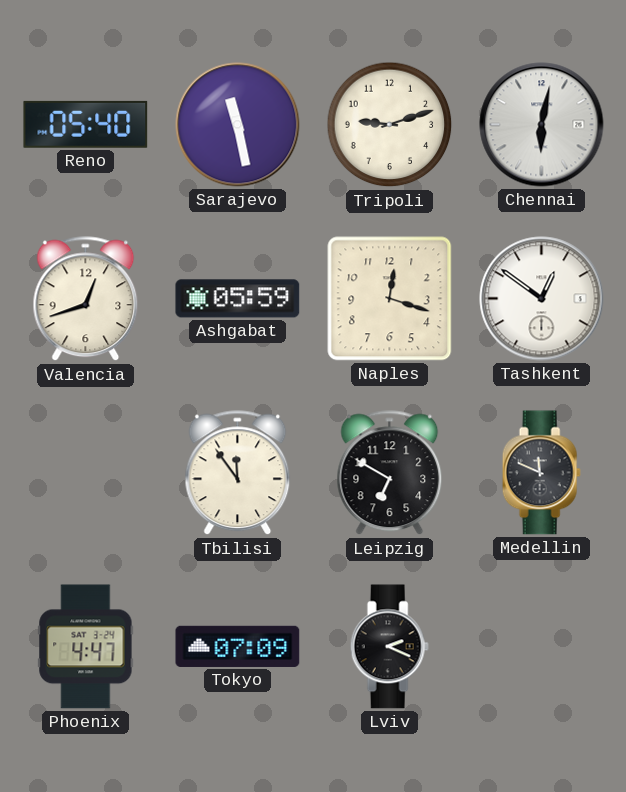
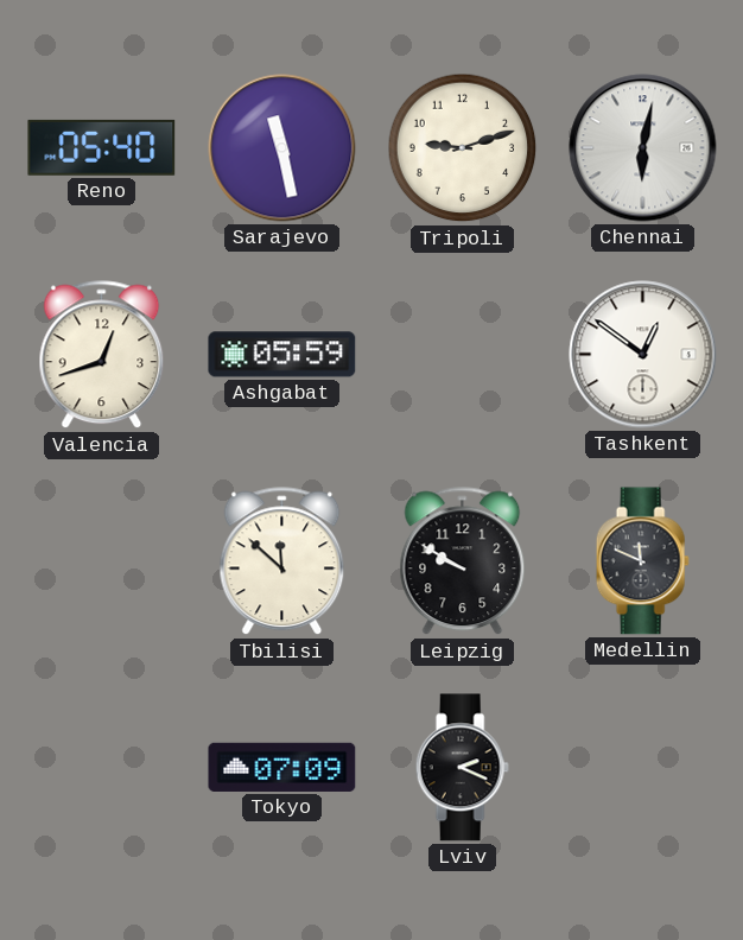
Naples: 12:18 -> none (390, 299)
Tbilisi: 11:54 -> 11:52 (282, 561)
Leipzig: 6:50 -> 9:50 (463, 561)
Phoenix: 4:47 -> none (86, 647)
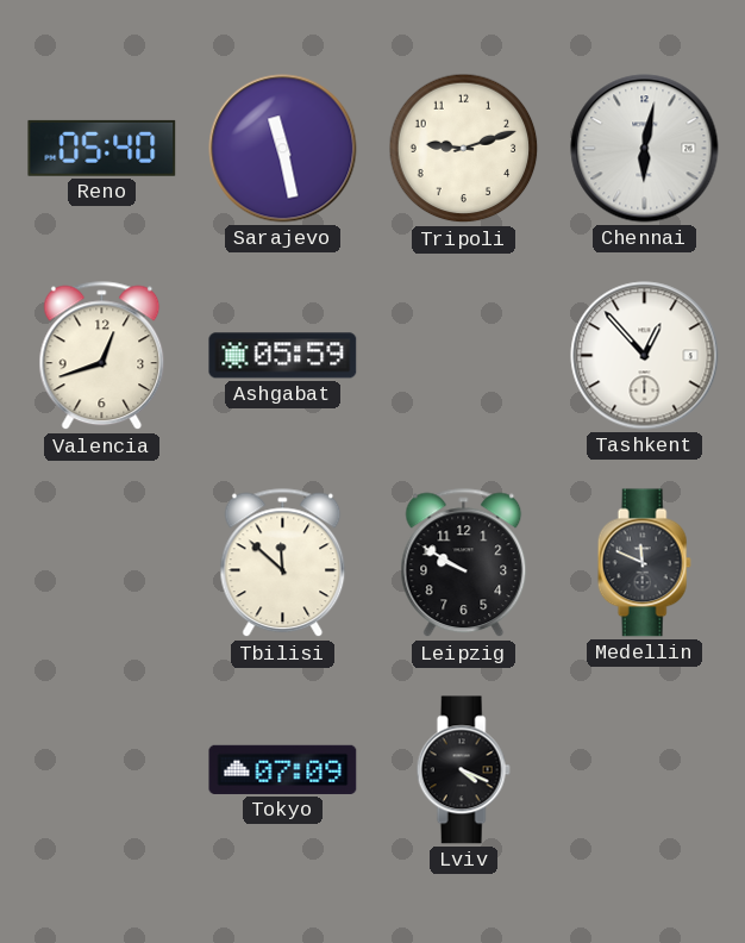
Tashkent: 12:51 -> 12:53 (645, 356)
Lviv: 2:19 -> 4:19 (463, 770)
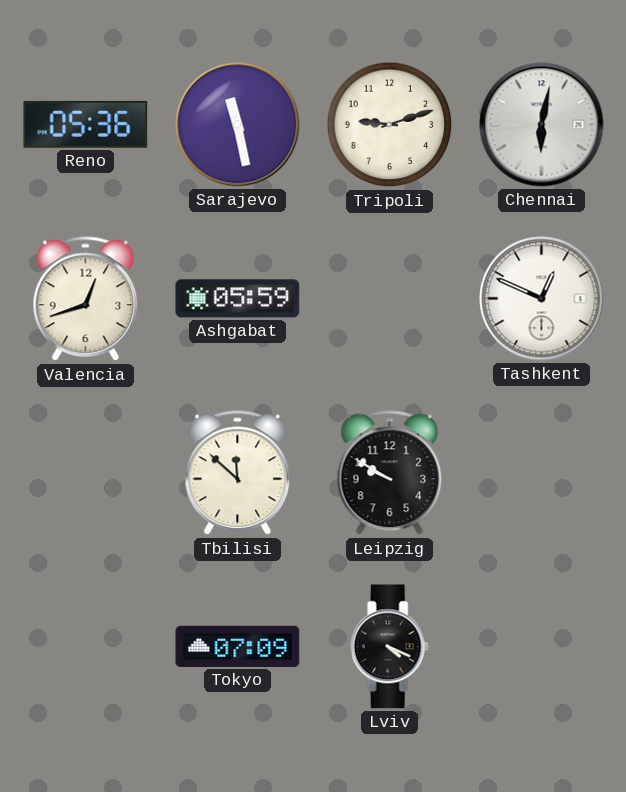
Reno: 05:40 -> 05:36 (86, 124)
Tashkent: 12:53 -> 12:49 (542, 299)
Medellin: 11:49 -> none (644, 563)
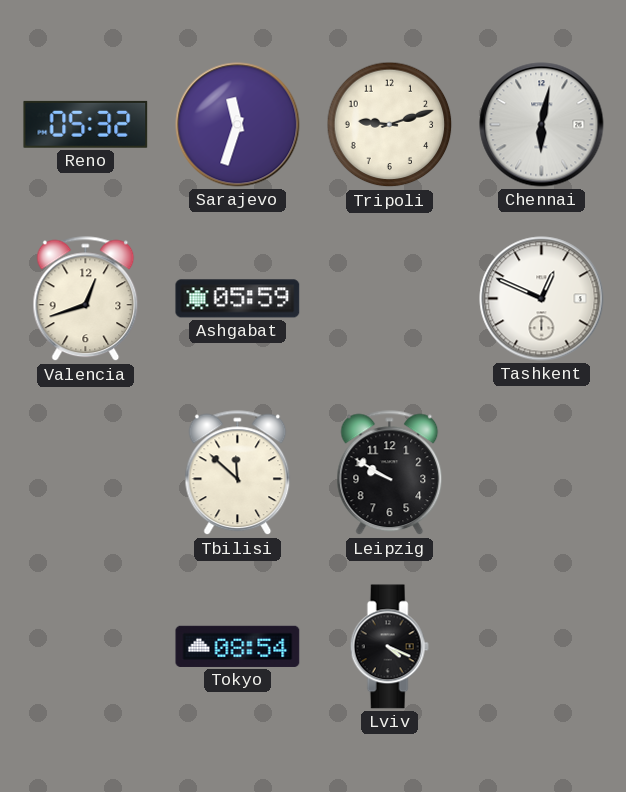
Reno: 05:36 -> 05:32 (86, 124)
Sarajevo: 11:28 -> 11:33 (238, 125)
Tokyo: 07:09 -> 08:54 (238, 646)
